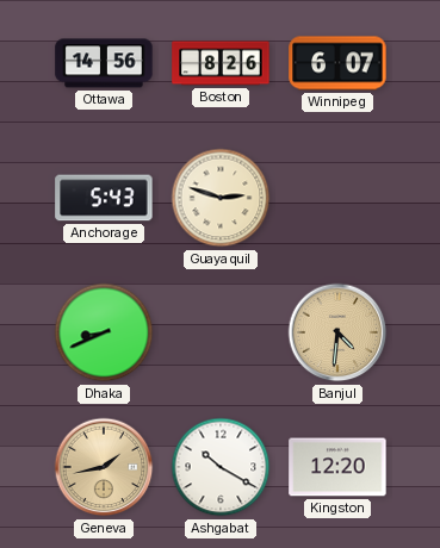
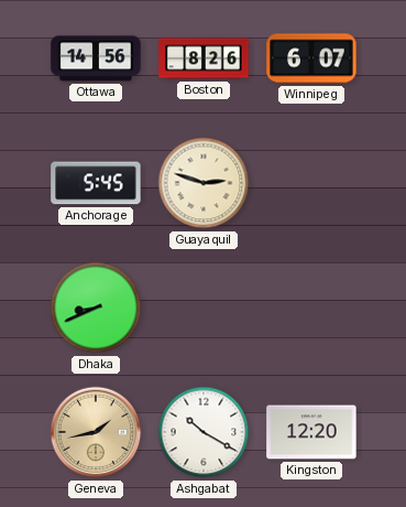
Anchorage: 5:43 -> 5:45 (96, 183)
Banjul: 4:31 -> none (337, 332)
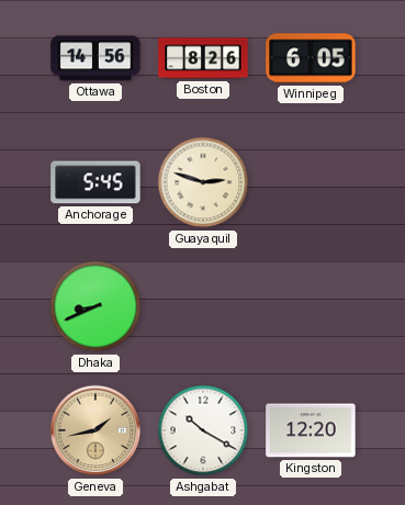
Winnipeg: 6:07 -> 6:05 (311, 58)
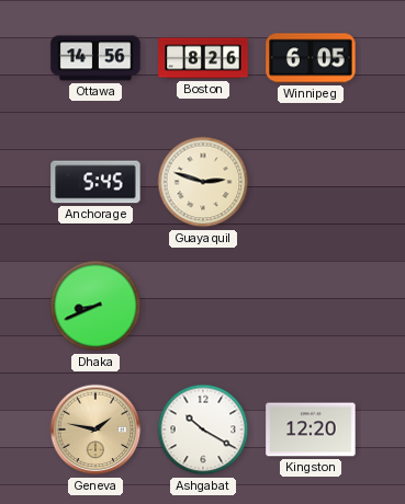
Geneva: 1:43 -> 1:47 (95, 429)
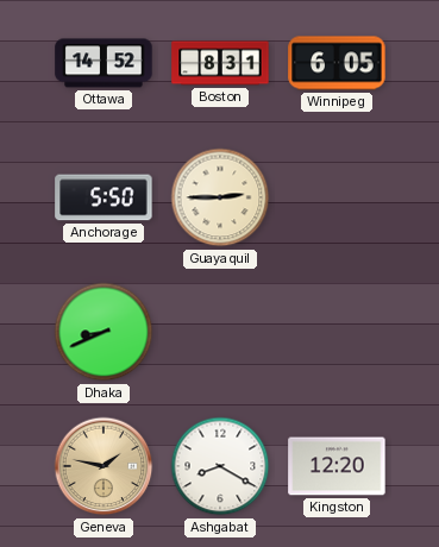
Ottawa: 14:56 -> 14:52 (104, 63)
Boston: 8:26 -> 8:31 (220, 63)
Anchorage: 5:45 -> 5:50 (104, 197)
Guayaquil: 2:48 -> 2:45 (220, 197)
Ashgabat: 10:20 -> 8:20 (220, 466)
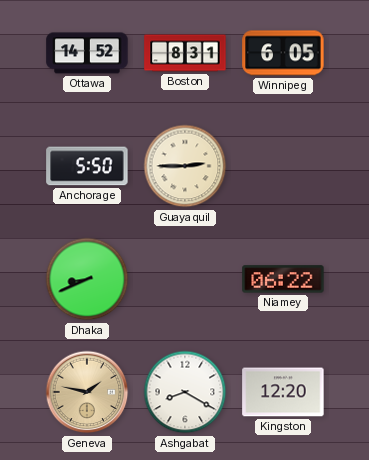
Niamey: none -> 06:22 (283, 279)
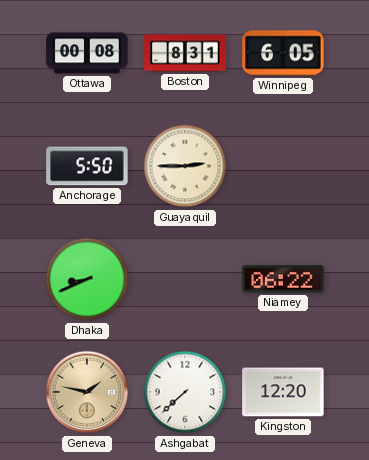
Ottawa: 14:52 -> 00:08 (87, 53)
Ashgabat: 8:20 -> 7:38 (185, 392)
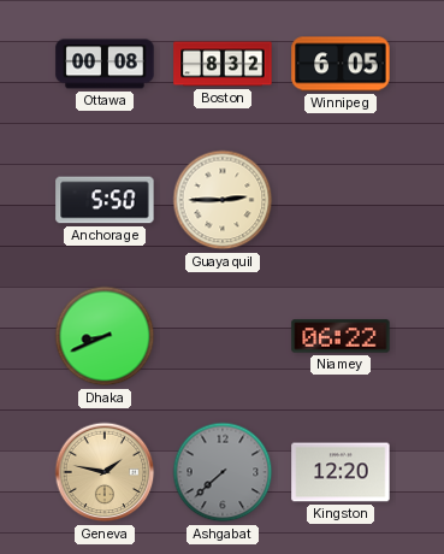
Boston: 8:31 -> 8:32 (223, 64)
Ashgabat dial: white -> grey (223, 472)
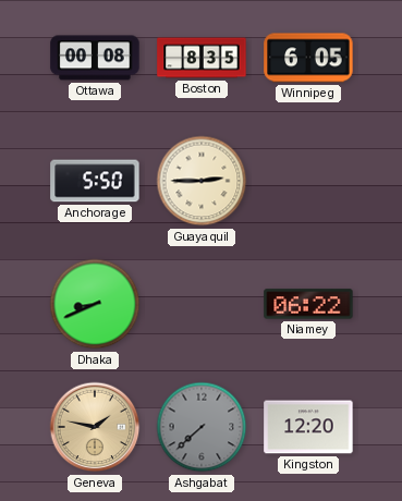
Boston: 8:32 -> 8:35 (202, 58)
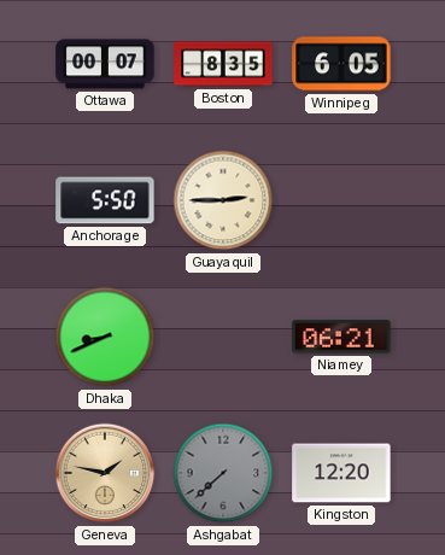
Ottawa: 00:08 -> 00:07 (105, 64)
Niamey: 06:22 -> 06:21 (341, 337)
